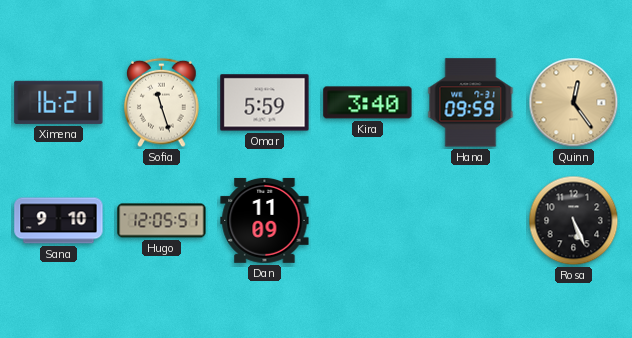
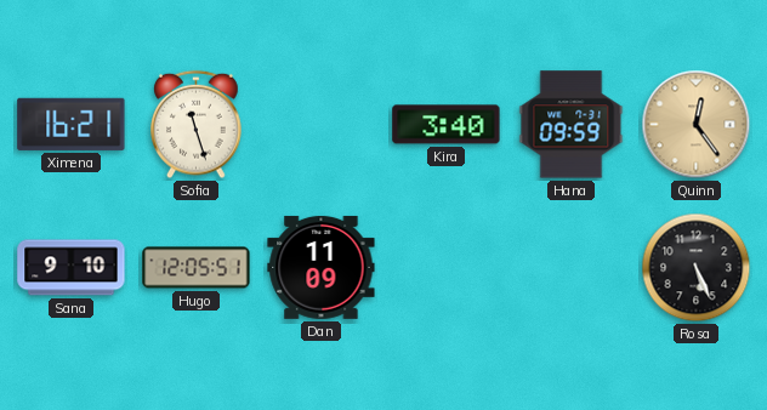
Omar: 5:59 -> none (265, 103)
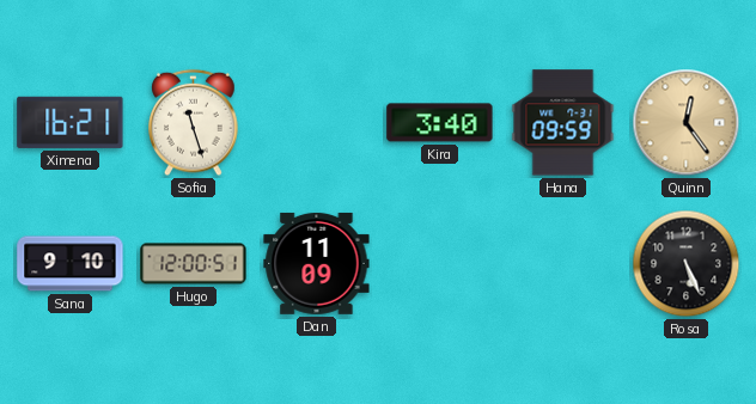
Hugo: 12:05 -> 12:00 (194, 264)
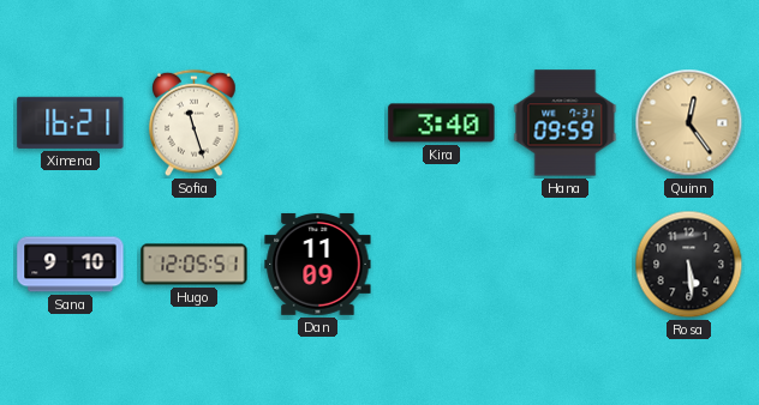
Hugo: 12:00 -> 12:05 (195, 265)
Rosa: 5:26 -> 5:29 (689, 265)
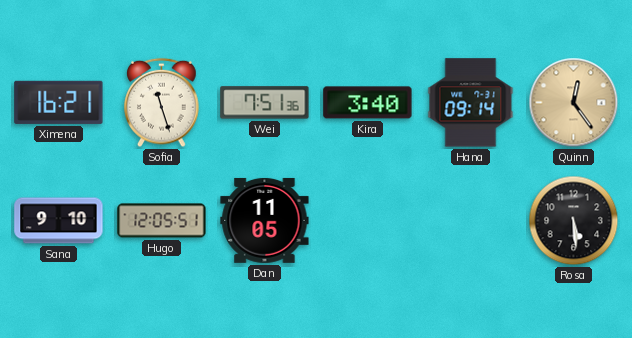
Wei: none -> 7:51 (265, 103)
Hana: 09:59 -> 09:14 (471, 103)
Dan: 11:09 -> 11:05 (265, 220)
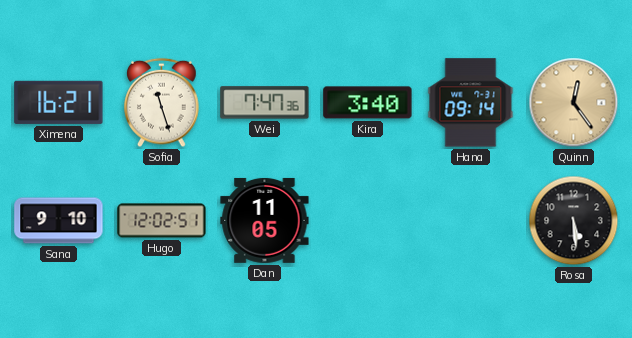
Wei: 7:51 -> 7:47 (265, 103)
Hugo: 12:05 -> 12:02 (162, 221)
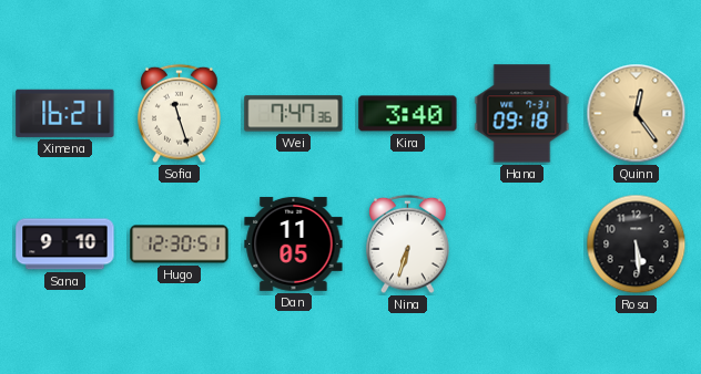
Hana: 09:14 -> 09:18 (522, 114)
Hugo: 12:02 -> 12:30 (180, 245)
Nina: none -> 6:33 (408, 245)
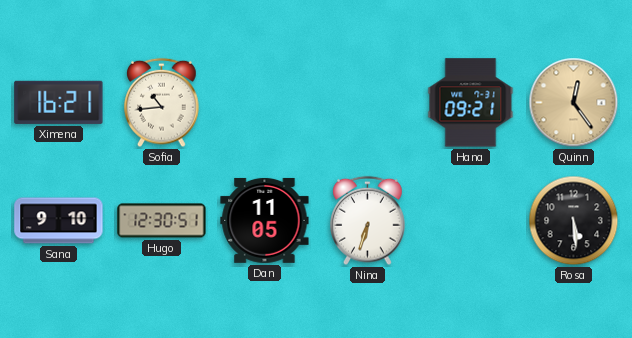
Sofia: 11:27 -> 10:44 (162, 103)
Wei: 7:47 -> none (294, 114)
Kira: 3:40 -> none (408, 114)
Hana: 09:18 -> 09:21 (471, 103)
